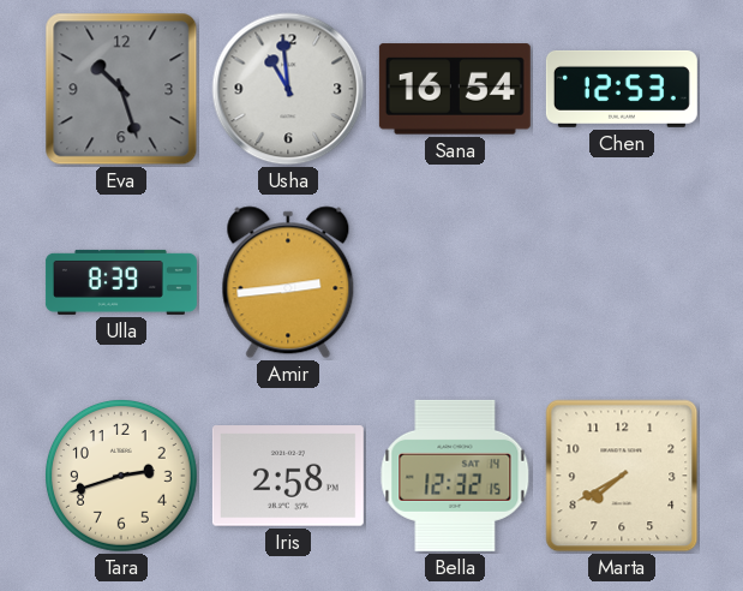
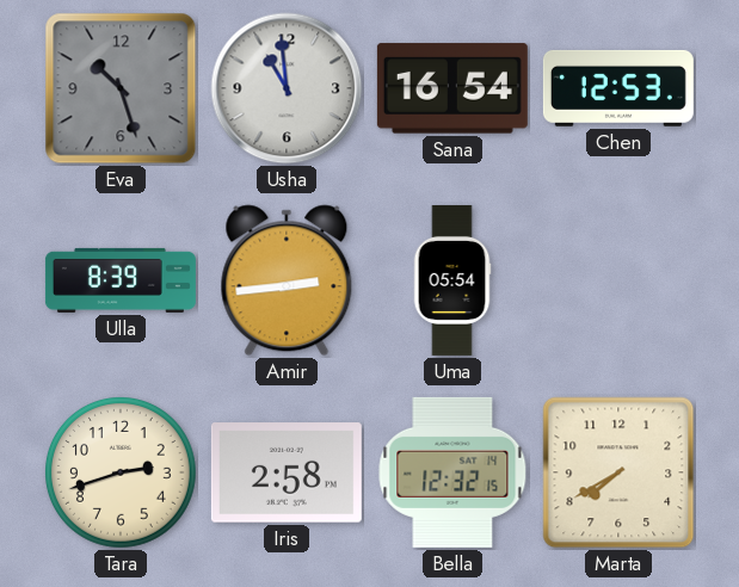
Uma: none -> 05:54 (452, 280)
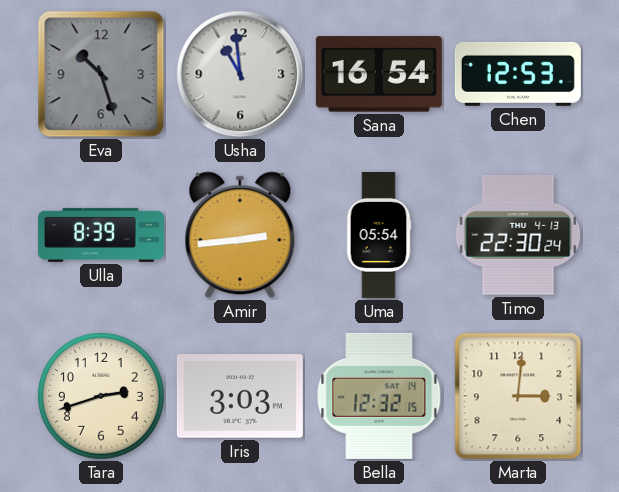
Timo: none -> 22:30 (518, 235)
Iris: 2:58 -> 3:03 (240, 396)
Marta: 7:40 -> 3:01 (518, 396)
